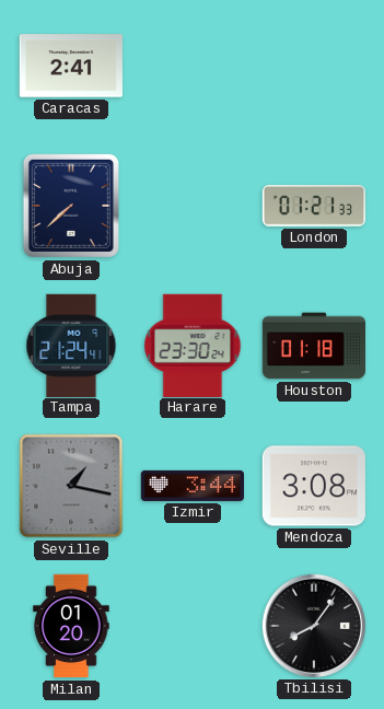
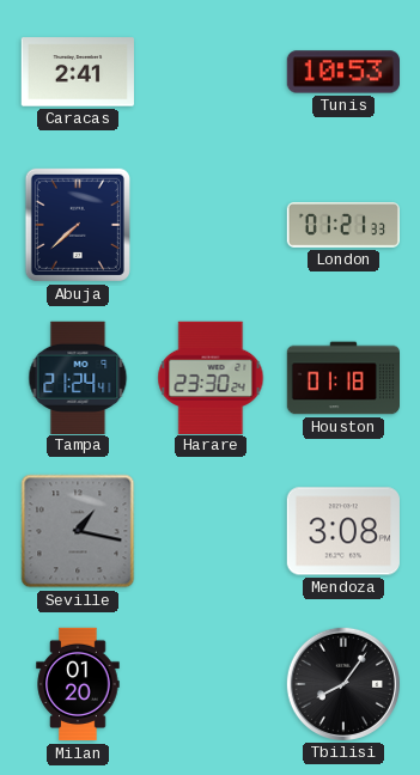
Tunis: none -> 10:53 (342, 72)
Izmir: 3:44 -> none (191, 486)
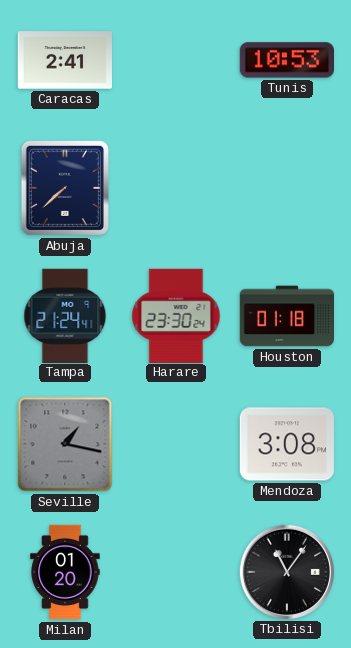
London: 01:21 -> none (342, 225)
Tbilisi: 8:06 -> 11:06 (286, 571)
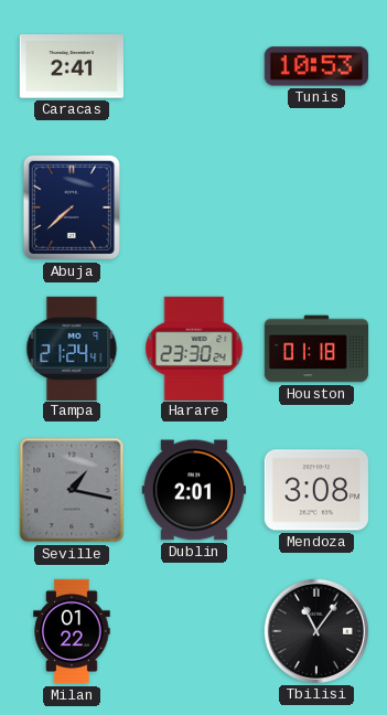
Dublin: none -> 2:01 (193, 490)
Milan: 01:20 -> 01:22 (72, 631)
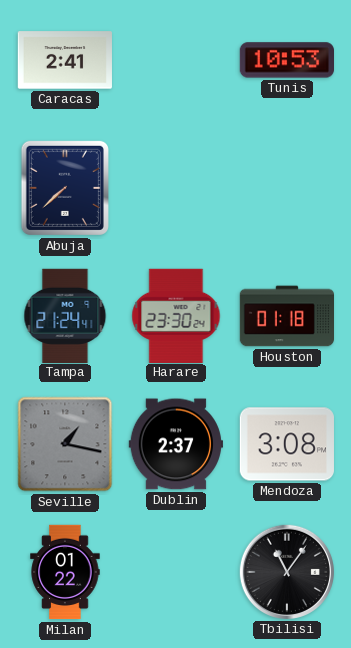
Dublin: 2:01 -> 2:37 (175, 444)
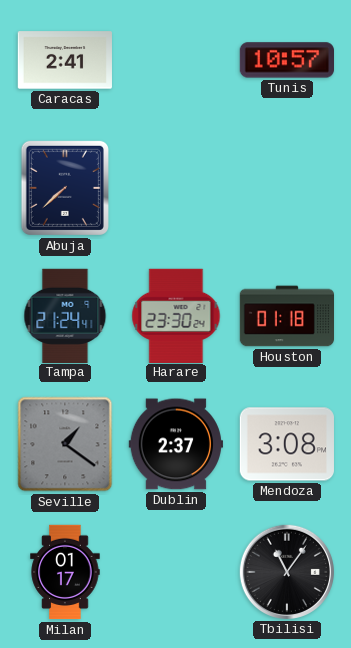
Tunis: 10:53 -> 10:57 (286, 60)
Seville: 1:17 -> 1:21 (65, 444)
Milan: 01:22 -> 01:17 (65, 572)
